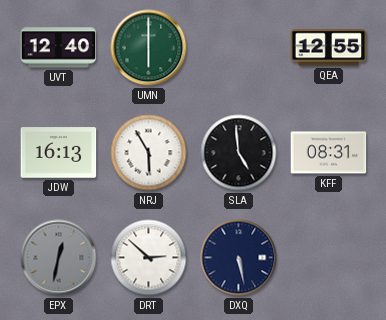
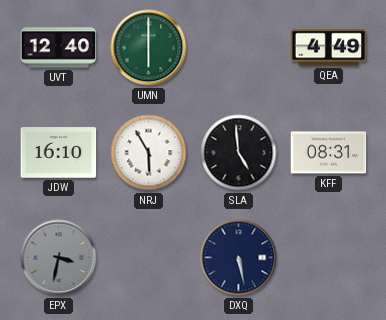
QEA: 12:55 -> 4:49 (329, 48)
JDW: 16:13 -> 16:10 (59, 153)
EPX: 12:32 -> 3:32 (59, 258)
DRT: 2:52 -> none (149, 258)
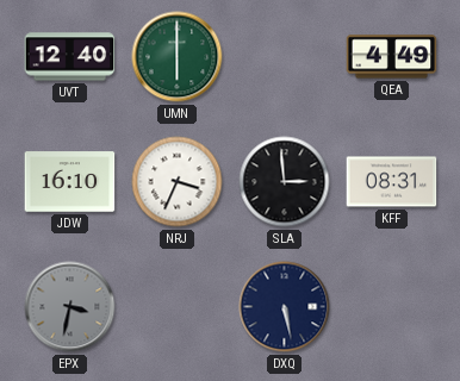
NRJ: 5:55 -> 3:34 (178, 182)
SLA: 4:59 -> 2:59 (285, 182)
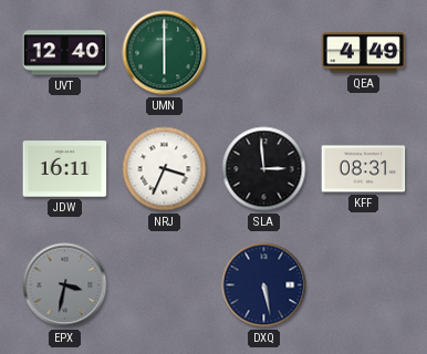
JDW: 16:10 -> 16:11 (65, 169)
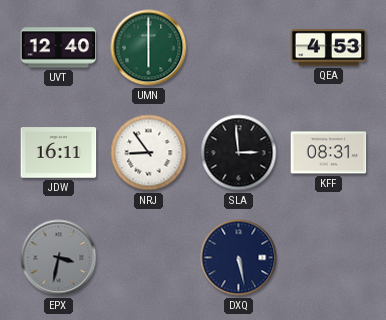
QEA: 4:49 -> 4:53 (329, 48)
NRJ: 3:34 -> 8:54 (149, 153)
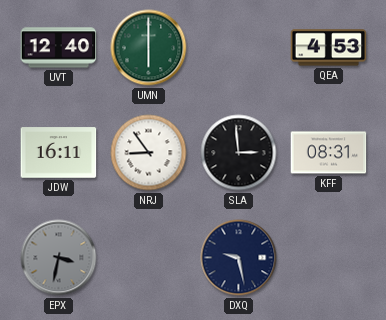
DXQ: 5:28 -> 9:28 (239, 258)
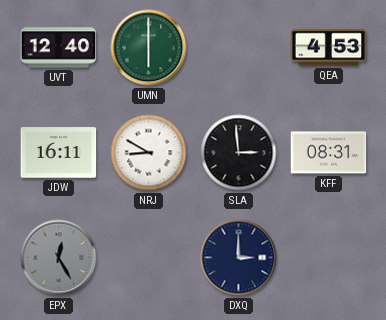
NRJ: 8:54 -> 8:50 (149, 153)
EPX: 3:32 -> 12:25 (59, 258)
DXQ: 9:28 -> 3:00 (239, 258)
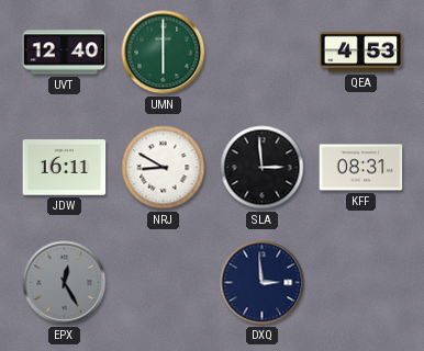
DXQ: 3:00 -> 2:59 (263, 283)
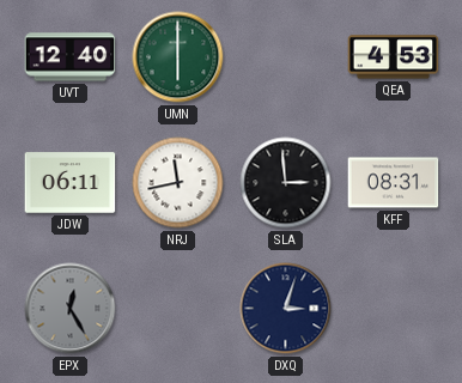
JDW: 16:11 -> 06:11 (71, 183)
NRJ: 8:50 -> 11:43 (178, 183)
DXQ: 2:59 -> 3:03 (286, 309)
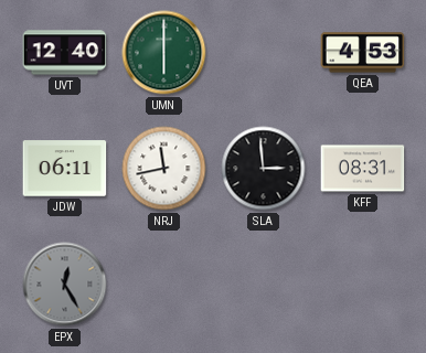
DXQ: 3:03 -> none (286, 309)
